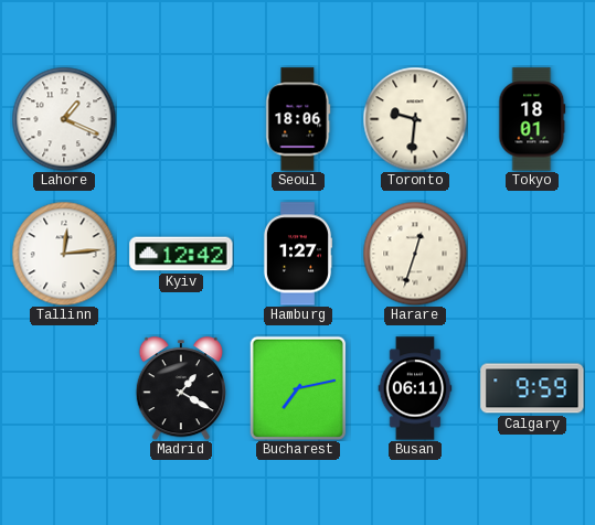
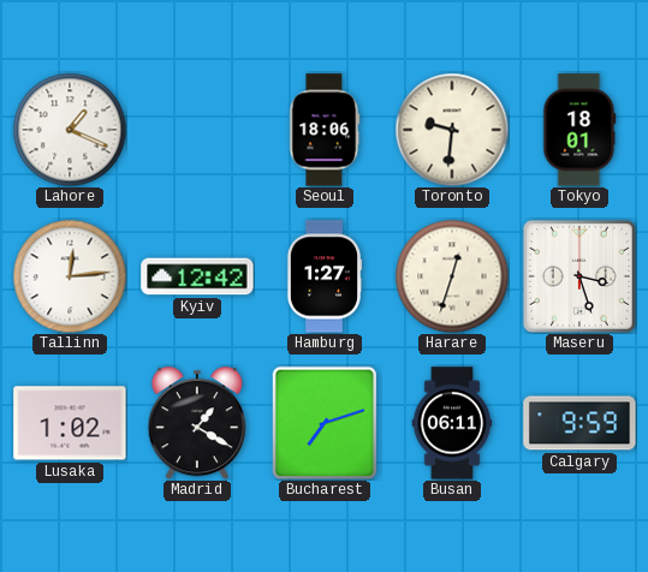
Maseru: none -> 3:27 (579, 276)
Lusaka: none -> 1:02 (70, 423)
Bucharest: 7:13 -> 7:12 (325, 423)
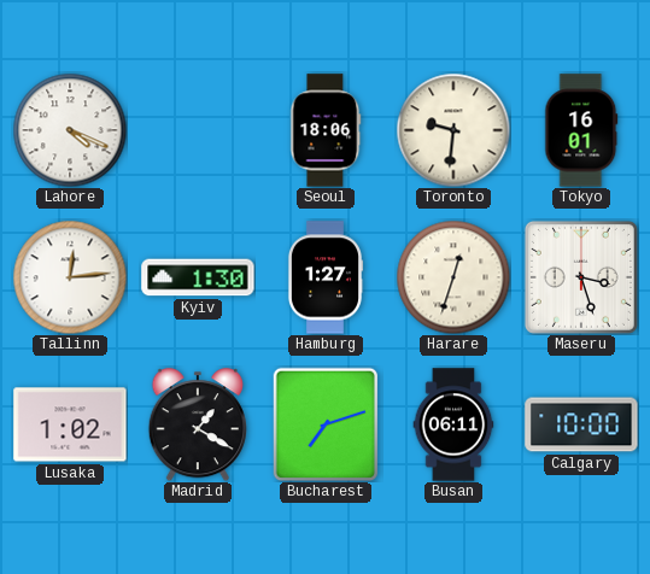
Lahore: 1:19 -> 4:19 (70, 130)
Tokyo: 18:01 -> 16:01 (581, 130)
Kyiv: 12:42 -> 1:30 (198, 277)
Calgary: 9:59 -> 10:00 (581, 424)
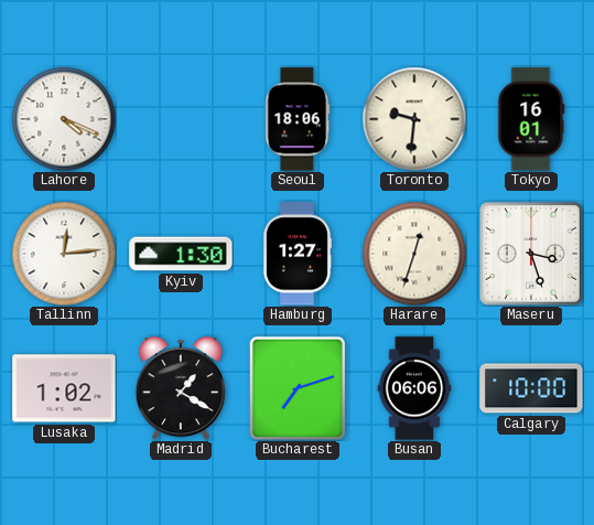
Busan: 06:11 -> 06:06 (414, 388)
